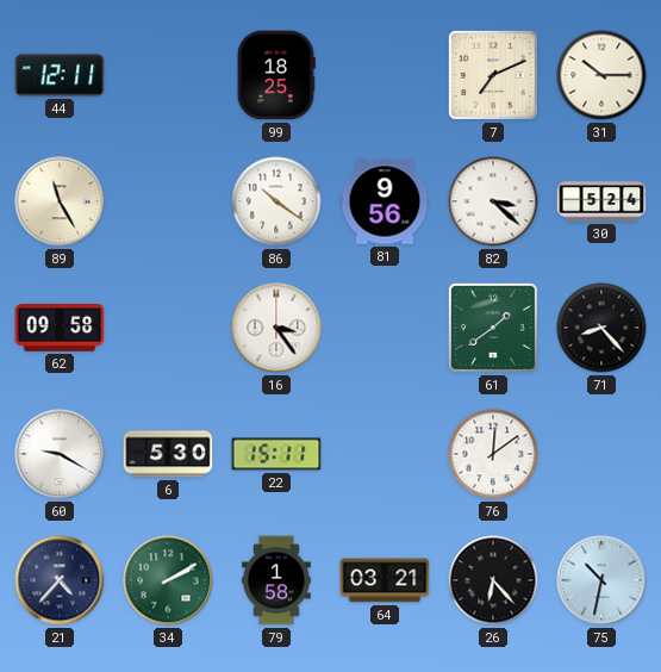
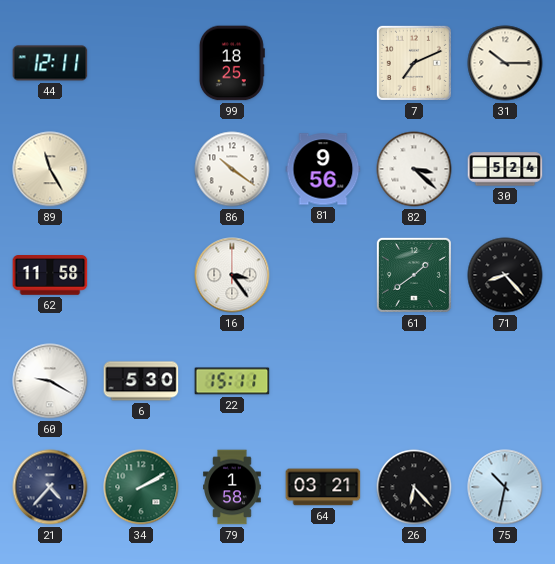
62: 09:58 -> 11:58 (50, 276)
76: 12:09 -> none (493, 454)
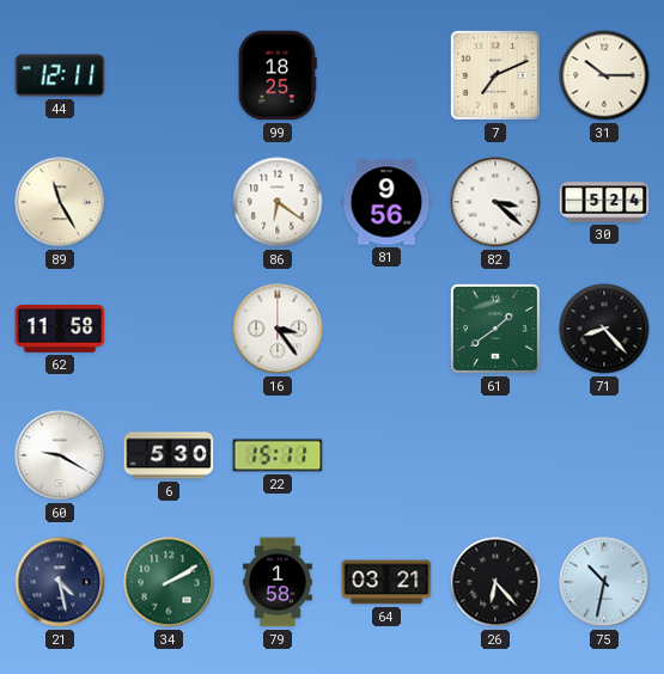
86: 10:21 -> 6:21 (278, 202)
21: 4:37 -> 4:28 (60, 582)
